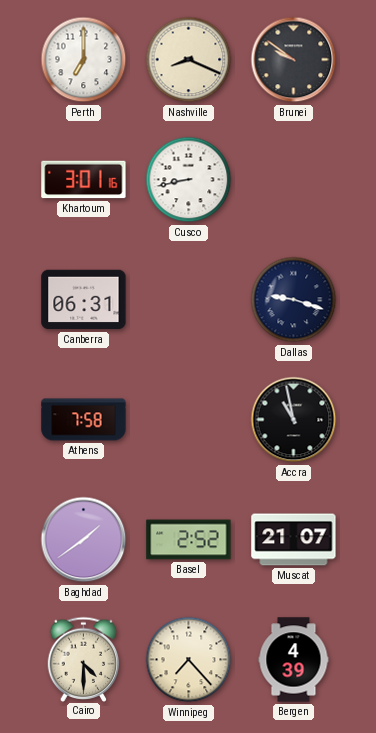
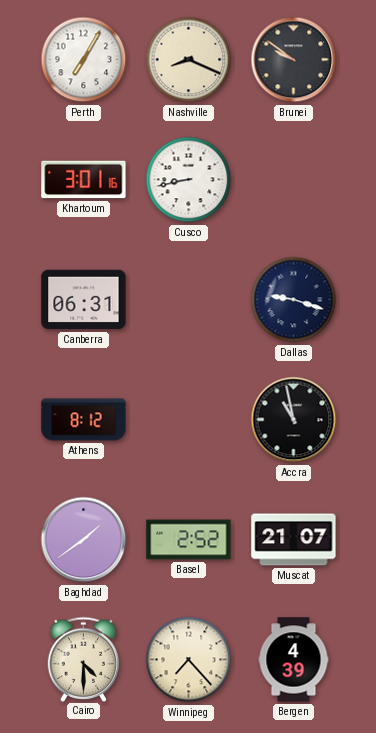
Perth: 7:00 -> 7:05 (84, 60)
Athens: 7:58 -> 8:12 (84, 420)
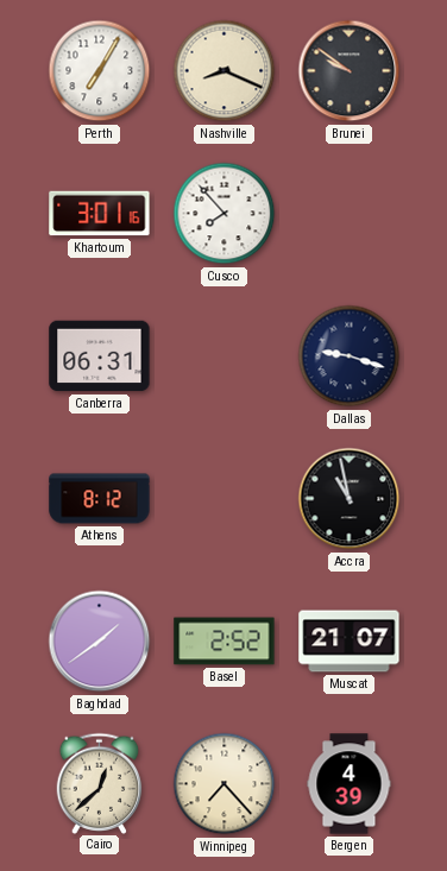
Cusco: 8:43 -> 7:53 (225, 214)
Cairo: 4:30 -> 12:38 (100, 783)
